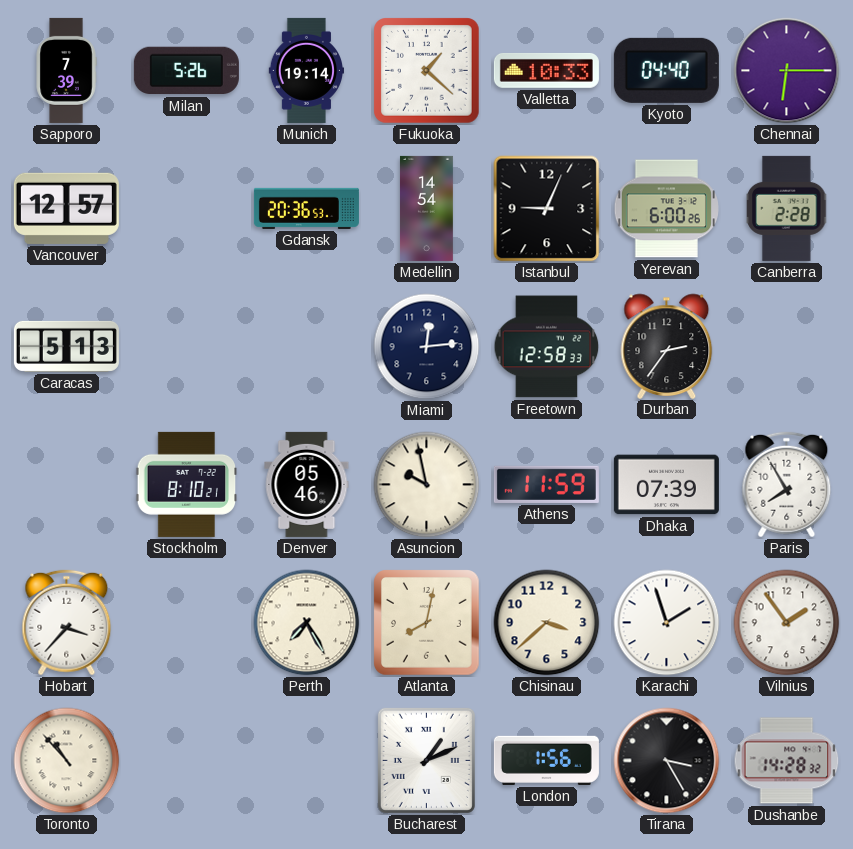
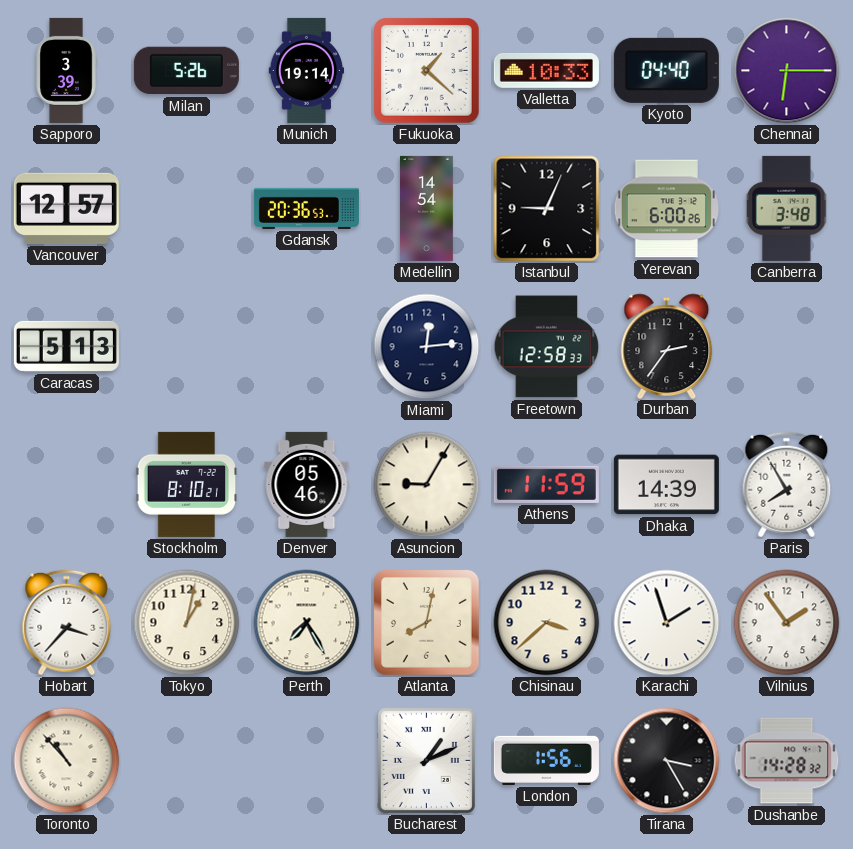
Sapporo: 7:39 -> 3:39 (66, 70)
Canberra: 2:28 -> 3:48 (787, 208)
Asuncion: 9:58 -> 9:05 (427, 485)
Dhaka: 07:39 -> 14:39 (666, 485)
Tokyo: none -> 1:02 (187, 623)
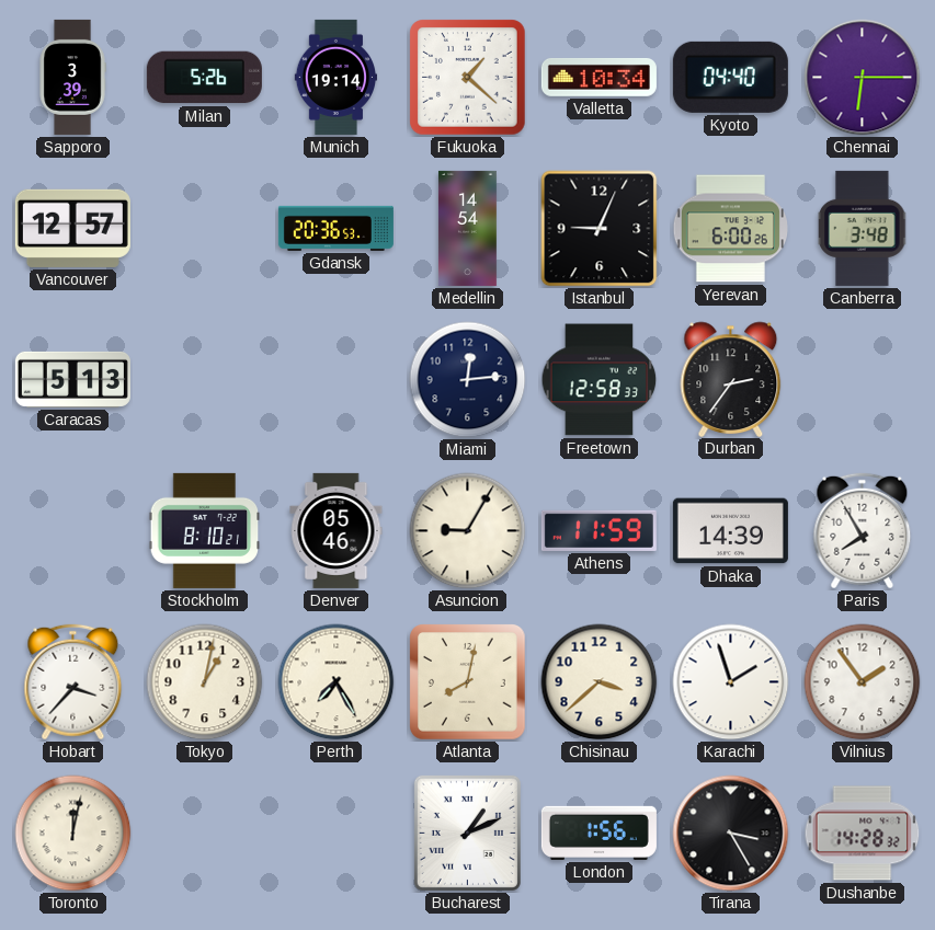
Valletta: 10:33 -> 10:34 (598, 77)
Toronto: 10:53 -> 12:02 (73, 834)
